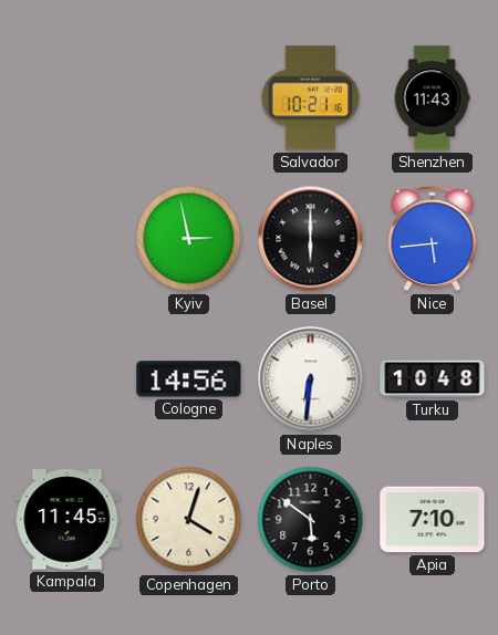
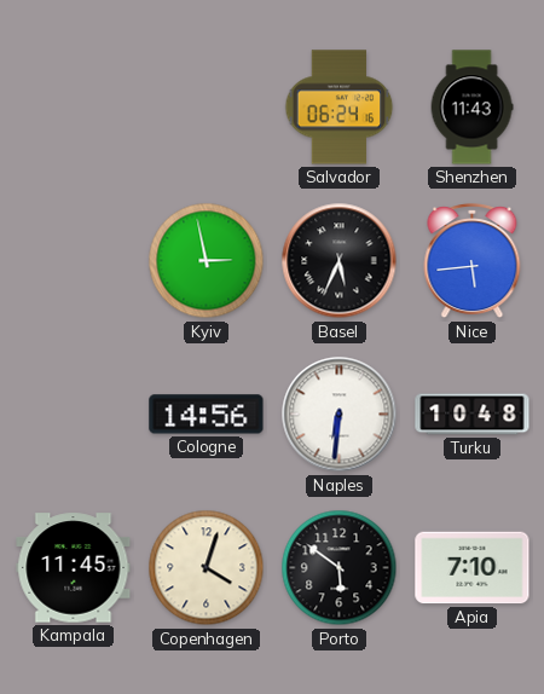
Salvador: 10:21 -> 06:24 (340, 108)
Basel: 6:00 -> 5:34 (340, 261)
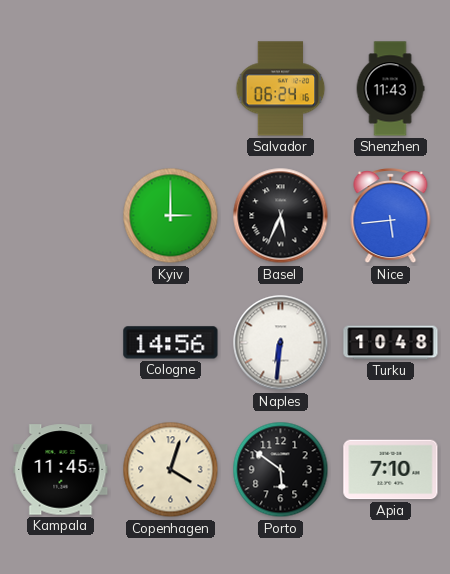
Kyiv: 2:58 -> 3:00 (171, 216)
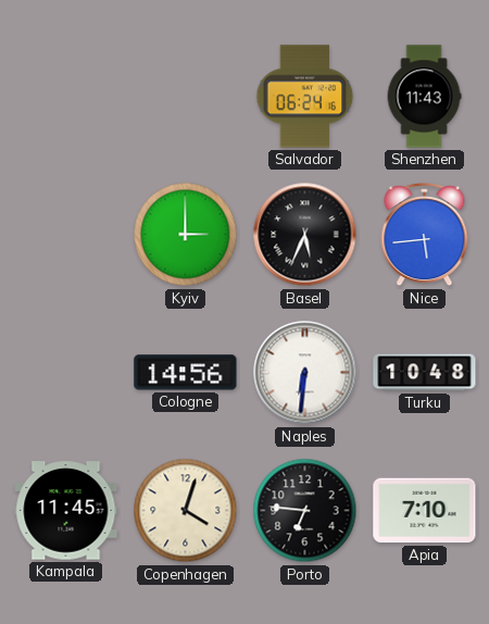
Porto: 5:51 -> 6:46 (305, 511)
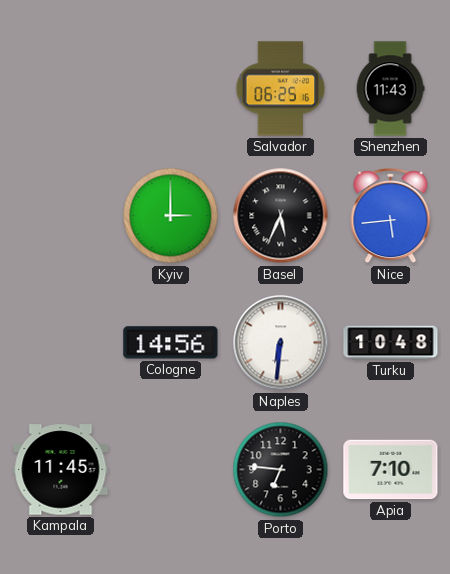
Salvador: 06:24 -> 06:25 (281, 89)
Copenhagen: 4:03 -> none (186, 511)
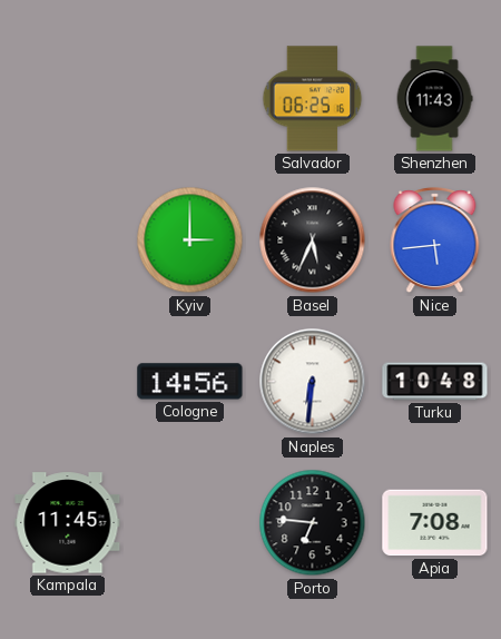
Apia: 7:10 -> 7:08 (435, 523)
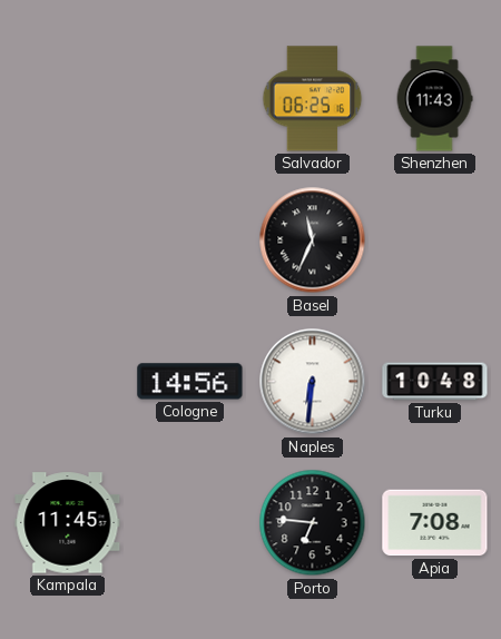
Kyiv: 3:00 -> none (190, 240)
Basel: 5:34 -> 11:34 (313, 240)
Nice: 5:44 -> none (435, 240)
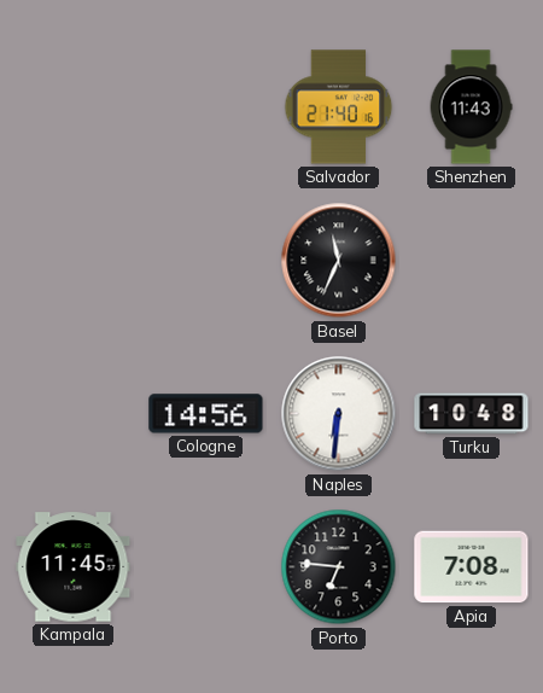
Salvador: 06:25 -> 21:40 (339, 107)
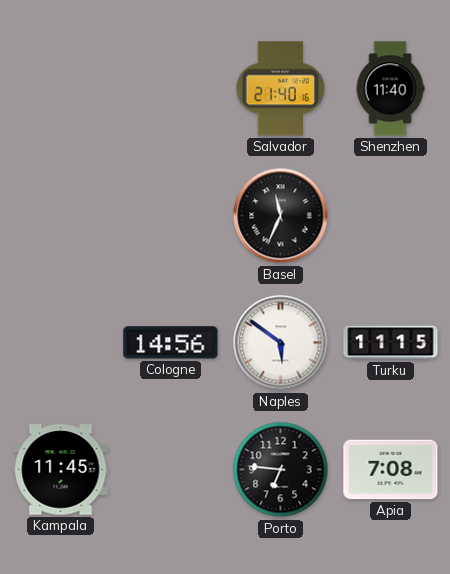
Shenzhen: 11:43 -> 11:40 (390, 89)
Naples: 6:31 -> 5:51 (281, 343)
Turku: 10:48 -> 11:15 (391, 343)
